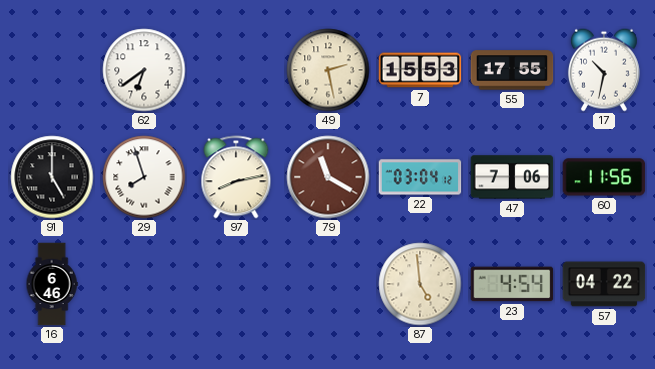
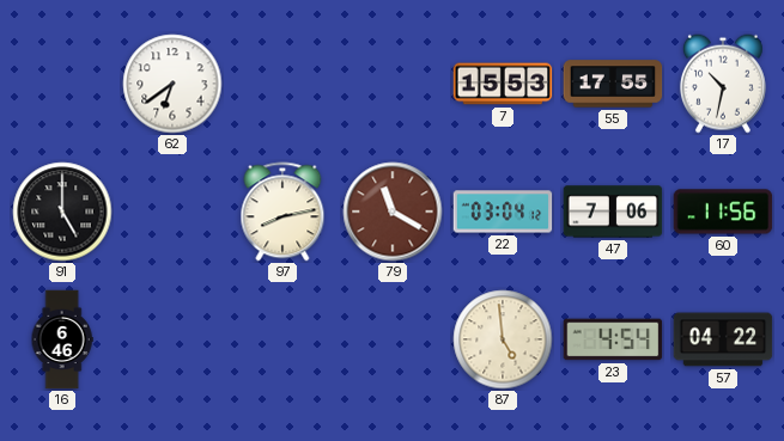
49: 2:28 -> none (328, 70)
29: 7:57 -> none (144, 177)
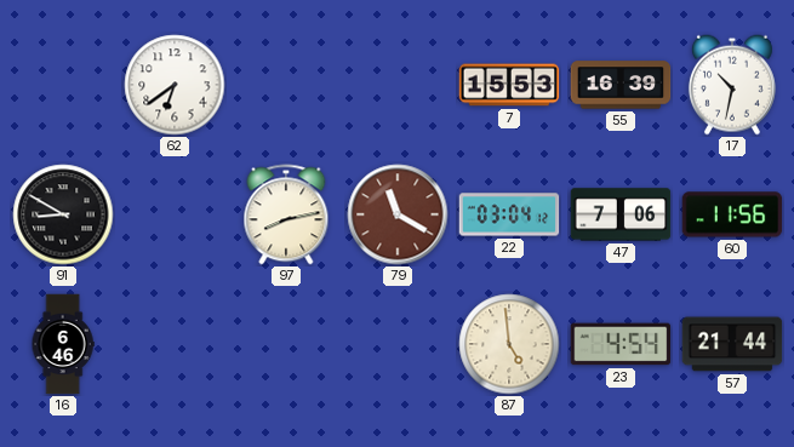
55: 17:55 -> 16:39 (621, 85)
91: 5:00 -> 8:50 (63, 214)
57: 04:22 -> 21:44 (732, 344)
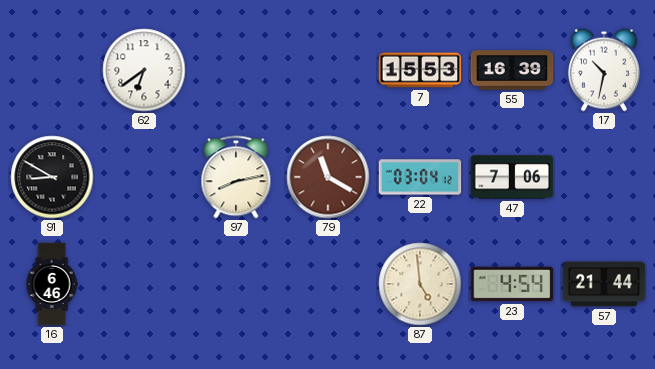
60: 11:56 -> none (732, 214)
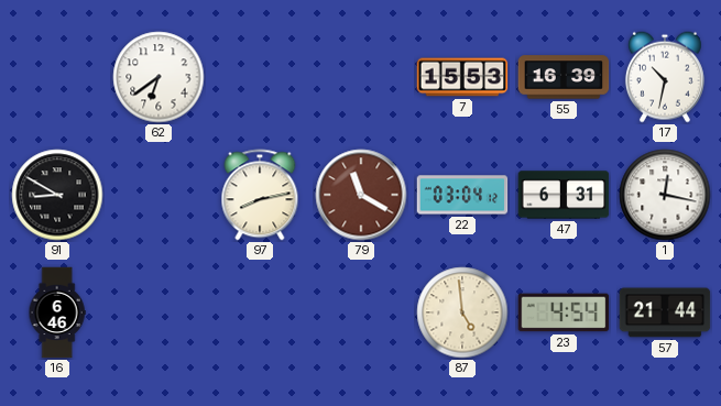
47: 7:06 -> 6:31 (564, 195)
1: none -> 12:17 (665, 195)
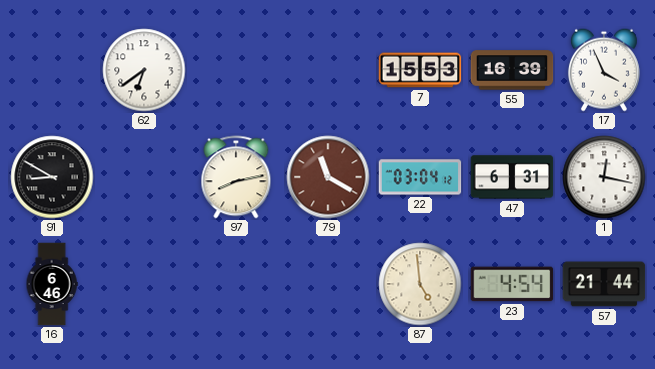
17: 10:32 -> 3:56 (604, 70)
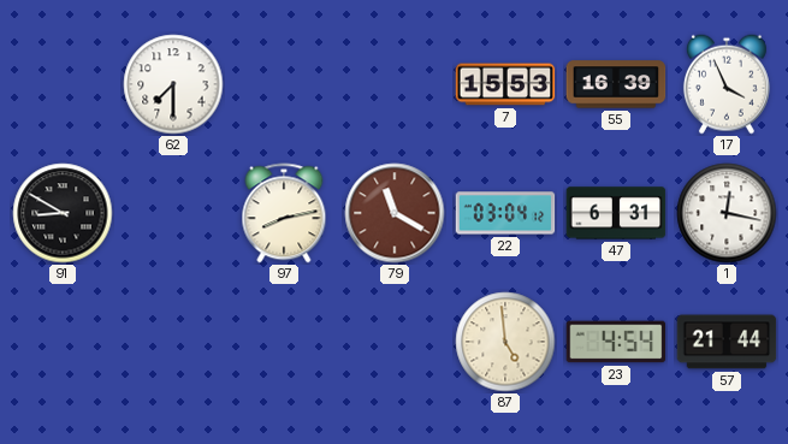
62: 6:39 -> 7:30 (173, 84)
16: 6:46 -> none (52, 284)
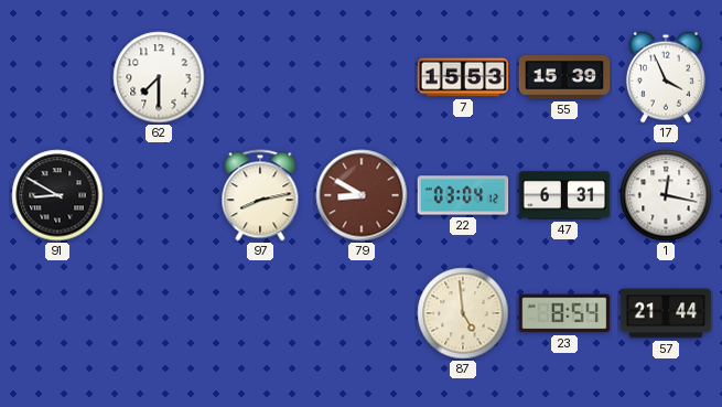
55: 16:39 -> 15:39 (564, 77)
79: 11:20 -> 8:50 (362, 195)
23: 4:54 -> 8:54 (564, 313)
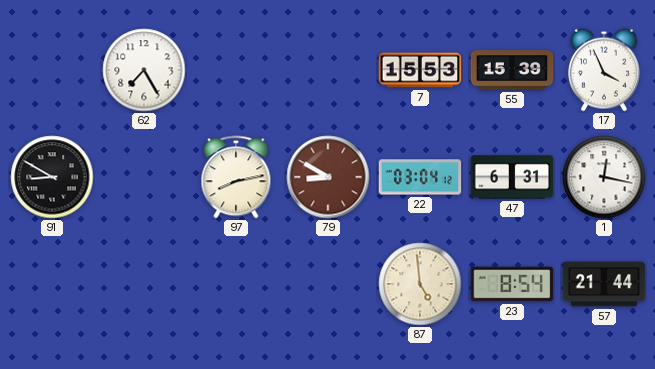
62: 7:30 -> 7:25 (144, 70)
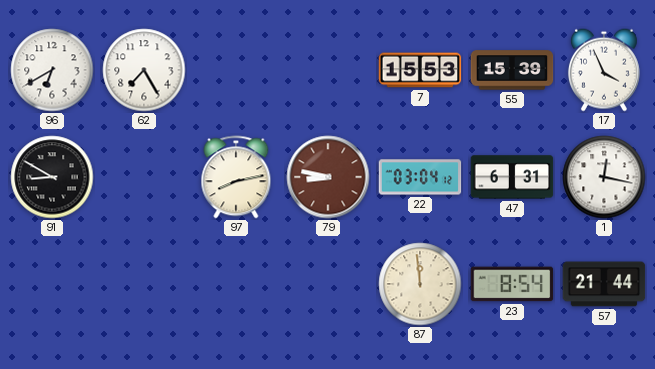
96: none -> 6:40 (52, 70)
79: 8:50 -> 8:47 (328, 177)
87: 4:59 -> 11:59 (420, 284)
